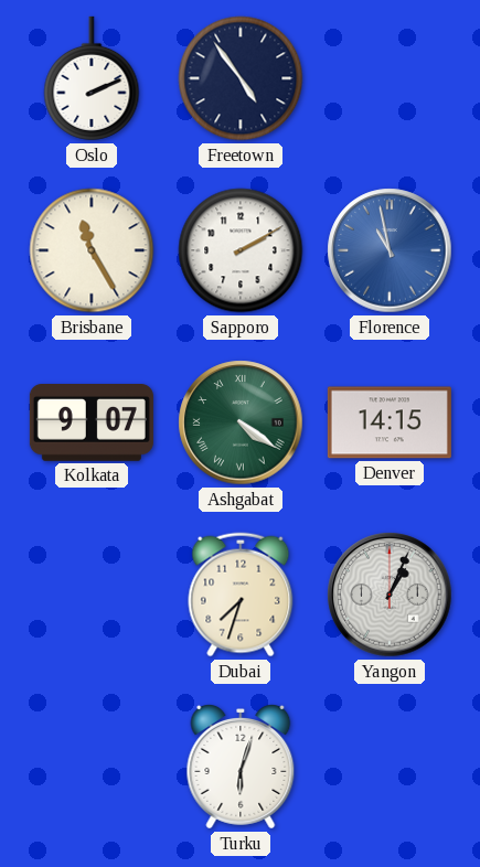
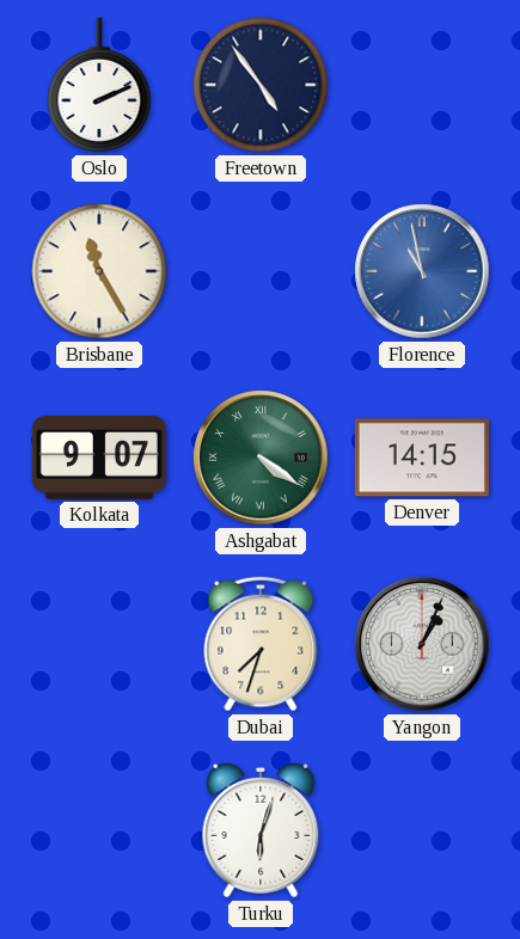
Sapporo: 2:10 -> none (241, 250)
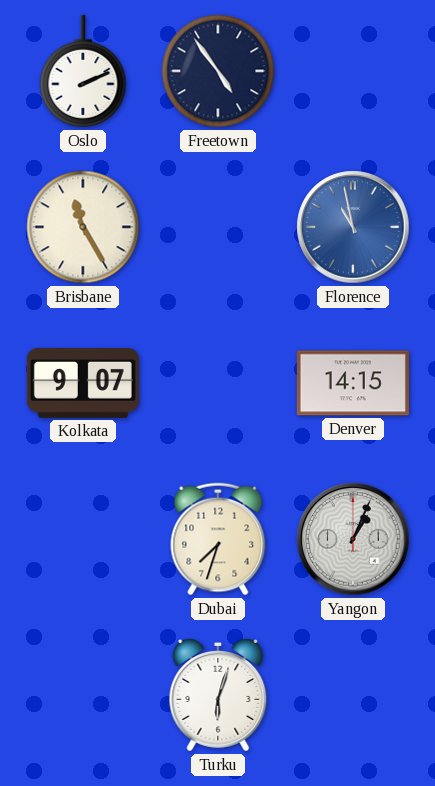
Ashgabat: 4:21 -> none (261, 458)
